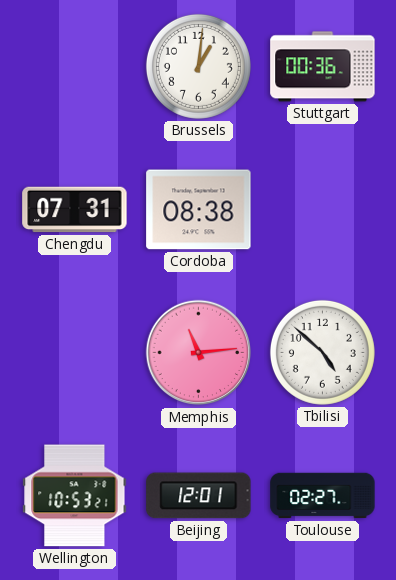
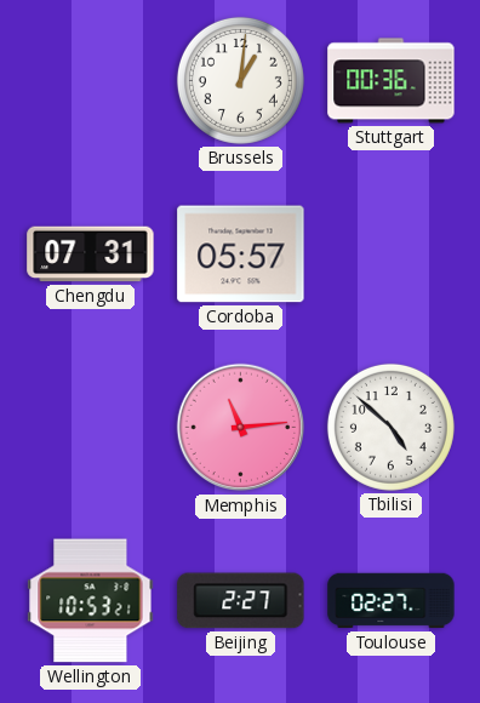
Cordoba: 08:38 -> 05:57 (241, 255)
Beijing: 12:01 -> 2:27 (241, 601)
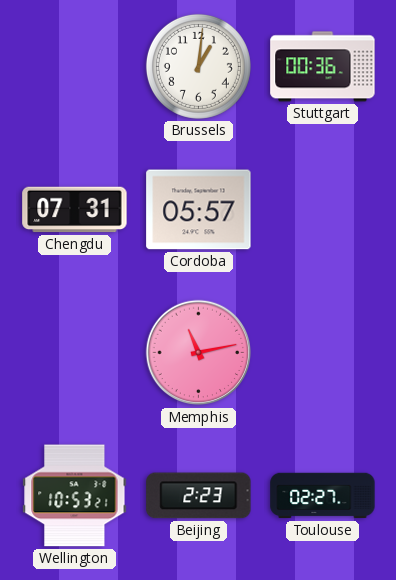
Memphis: 11:14 -> 11:13 (199, 353)
Tbilisi: 4:52 -> none (390, 427)
Beijing: 2:27 -> 2:23 (199, 496)
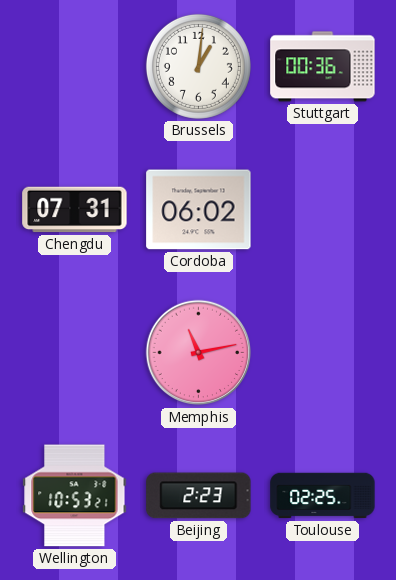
Cordoba: 05:57 -> 06:02 (199, 210)
Toulouse: 02:27 -> 02:25 (323, 496)
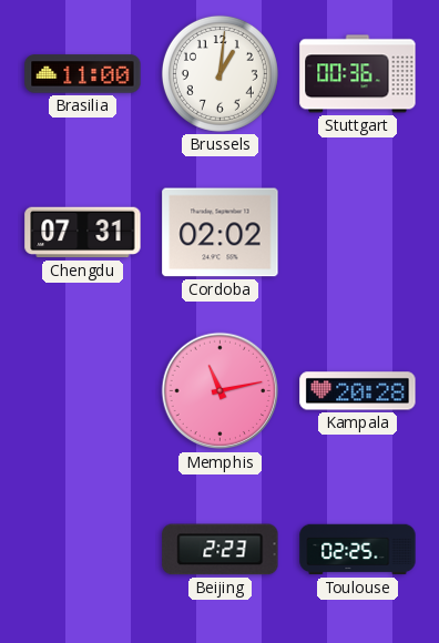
Brasilia: none -> 11:00 (83, 74)
Cordoba: 06:02 -> 02:02 (221, 233)
Kampala: none -> 20:28 (358, 391)
Wellington: 10:53 -> none (75, 496)
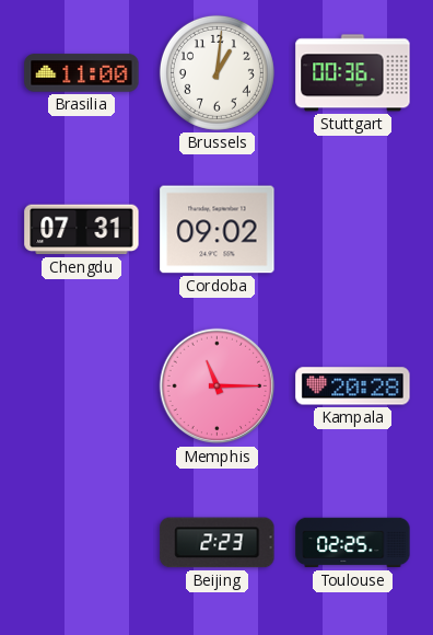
Cordoba: 02:02 -> 09:02 (218, 230)
Memphis: 11:13 -> 11:15 (218, 386)
